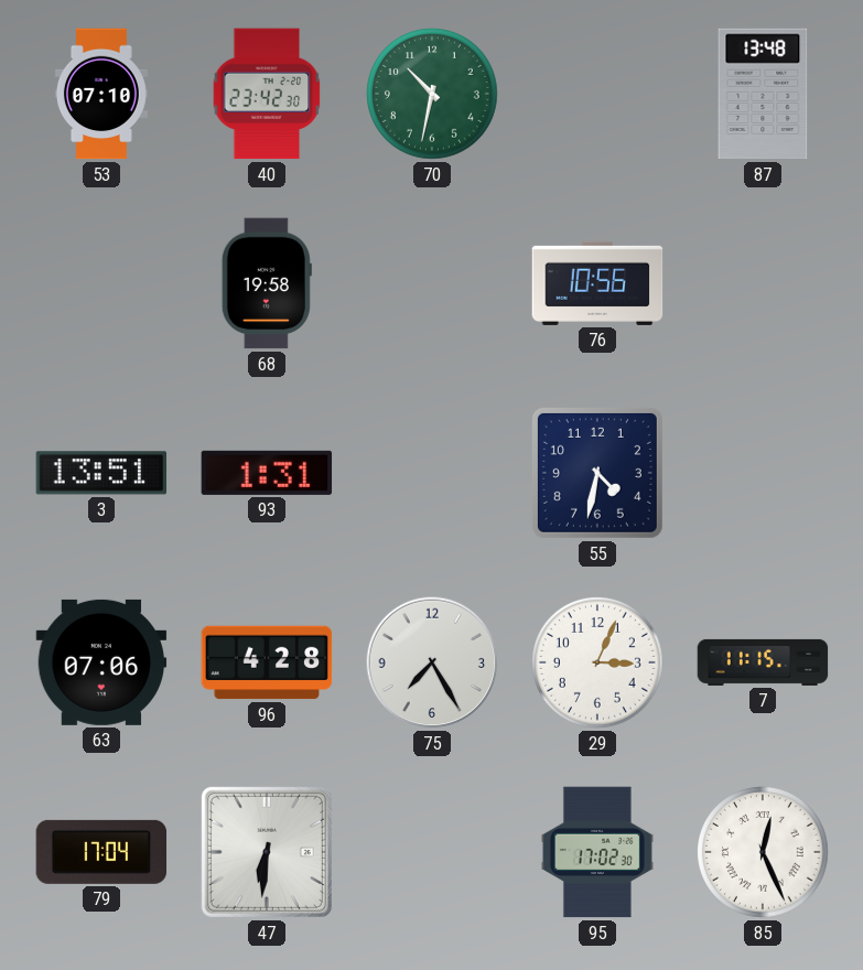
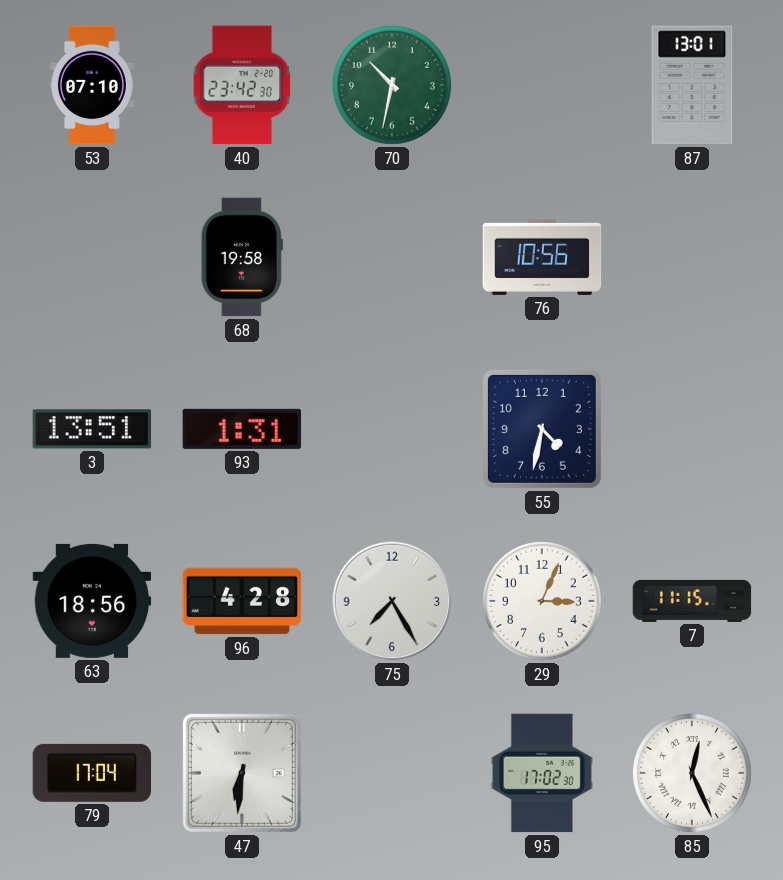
87: 13:48 -> 13:01 (692, 85)
63: 07:06 -> 18:56 (92, 601)
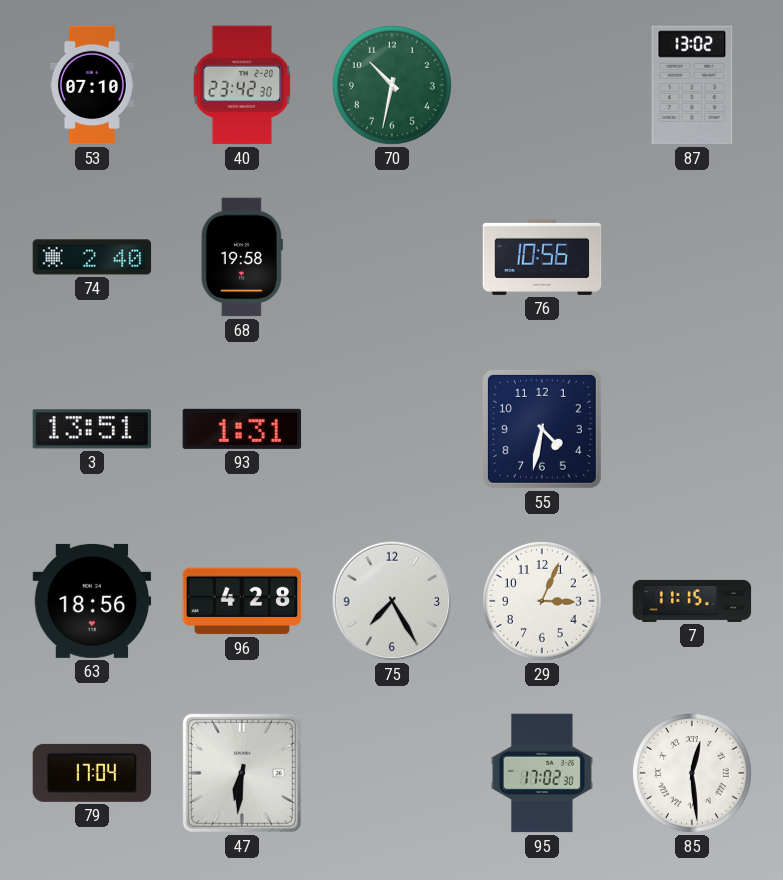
87: 13:01 -> 13:02 (692, 85)
74: none -> 2:40 (92, 257)
85: 12:26 -> 12:29 (693, 774)
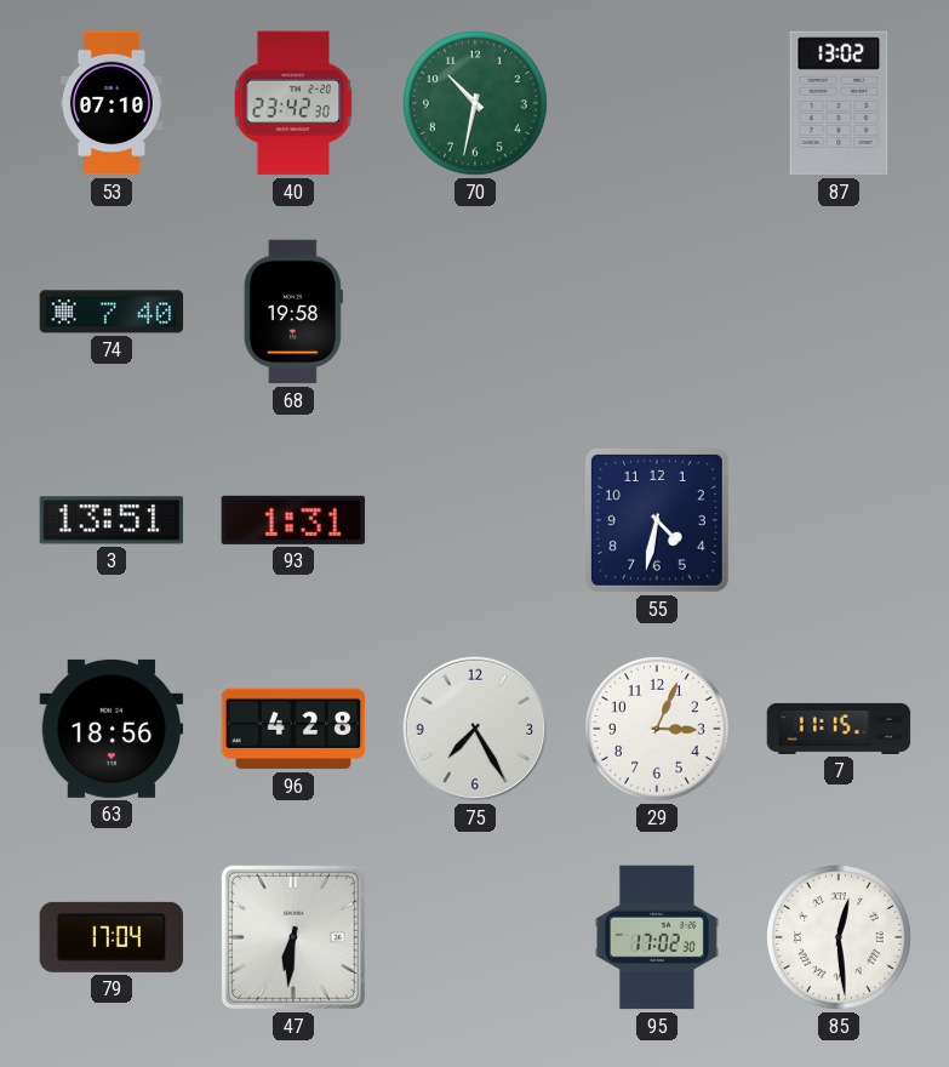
74: 2:40 -> 7:40 (112, 312)
76: 10:56 -> none (542, 257)
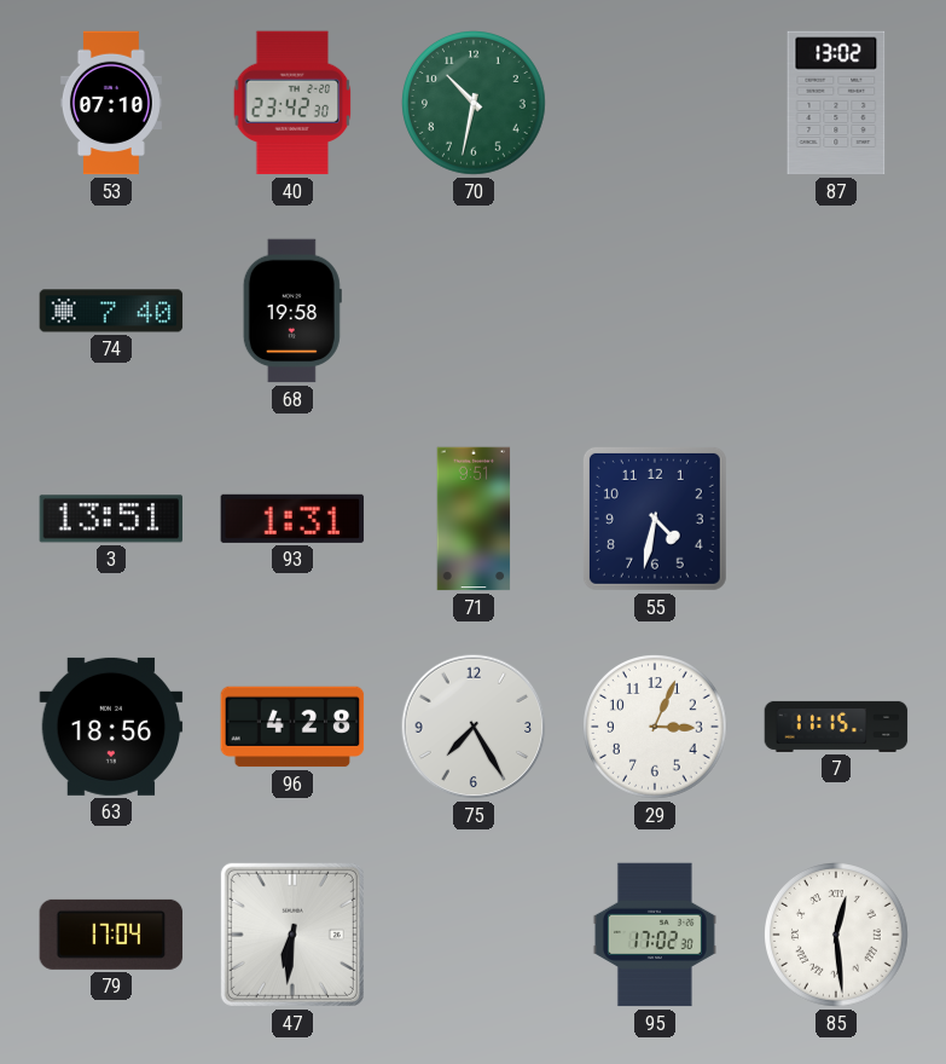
71: none -> 9:51 (474, 519)
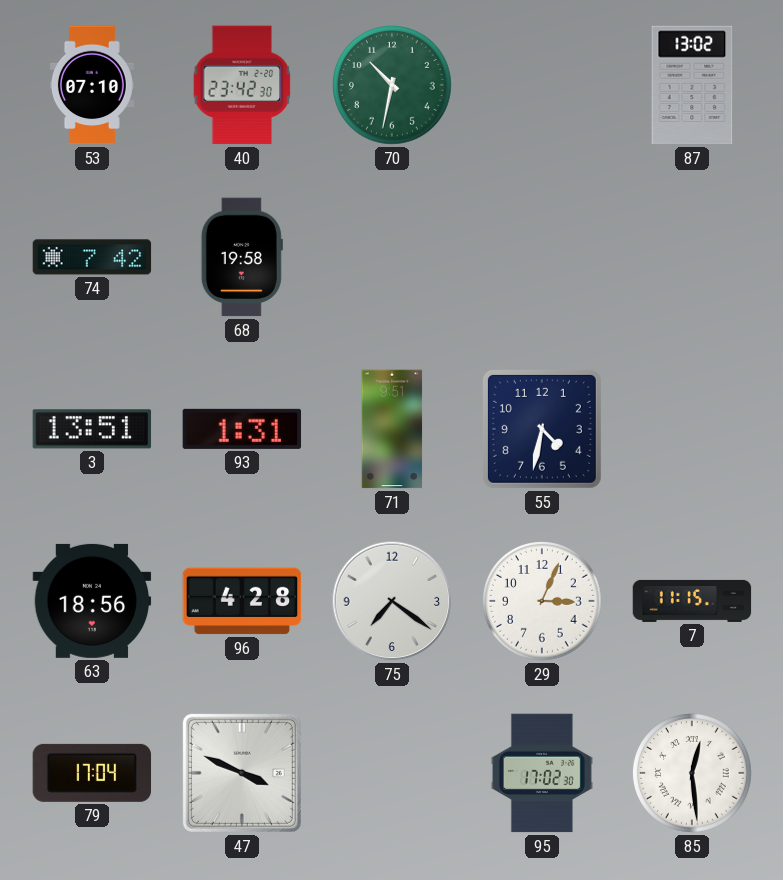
74: 7:40 -> 7:42 (92, 257)
75: 7:25 -> 7:21 (392, 601)
47: 6:31 -> 3:49 (242, 773)
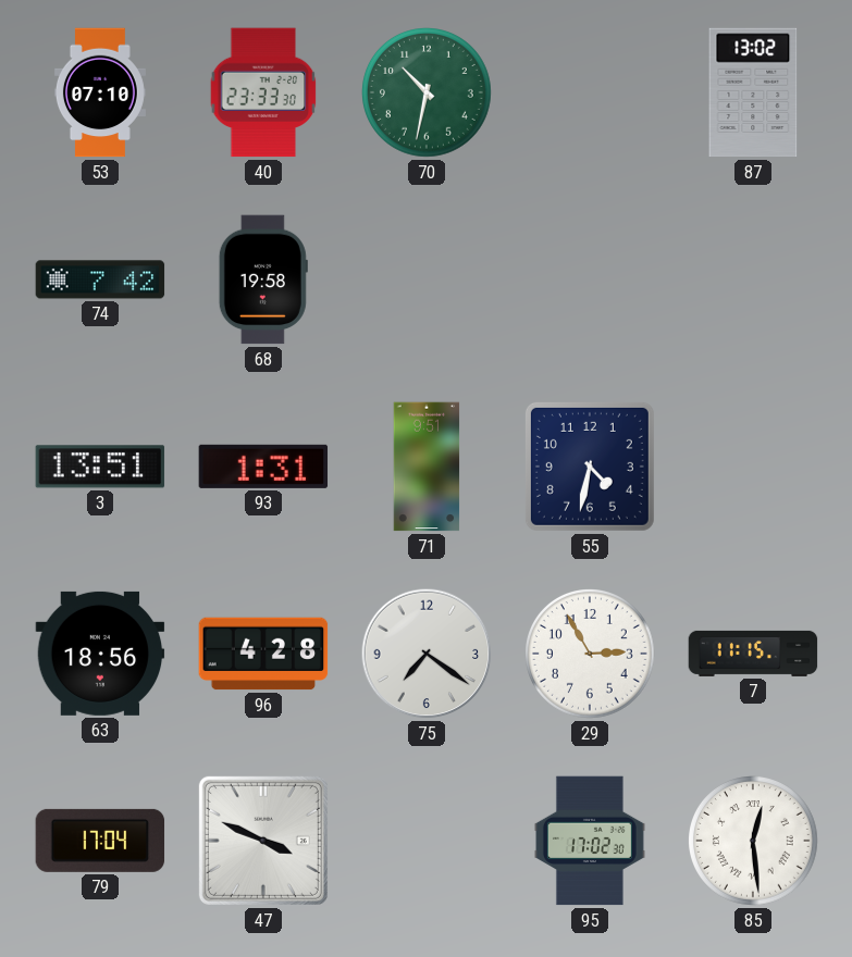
40: 23:42 -> 23:33 (263, 92)
29: 3:04 -> 2:55 (591, 655)
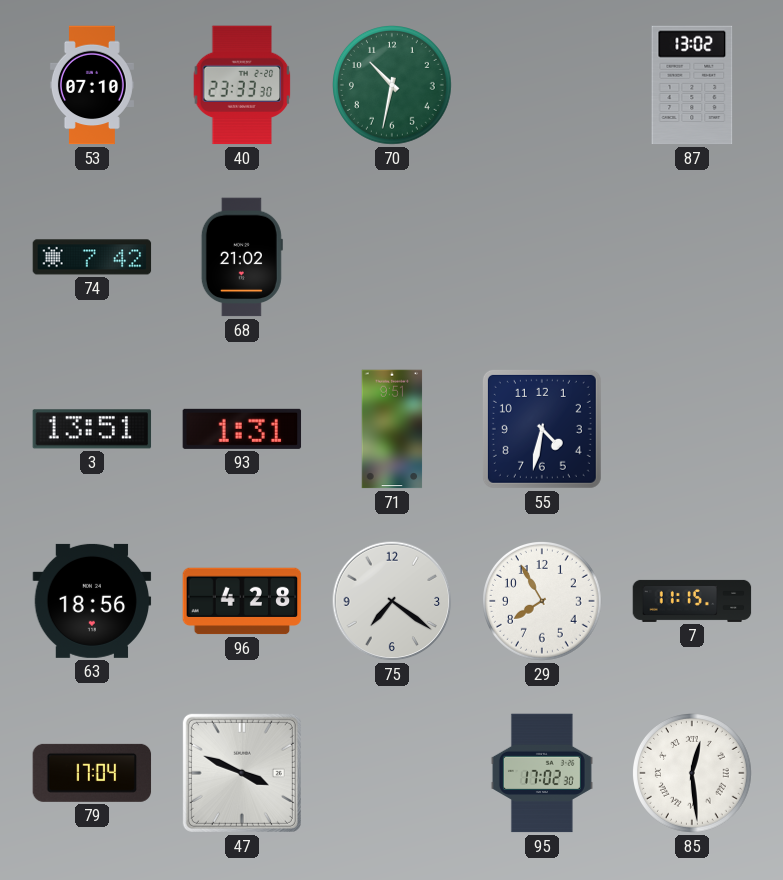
68: 19:58 -> 21:02 (242, 257)
29: 2:55 -> 7:55 (543, 602)
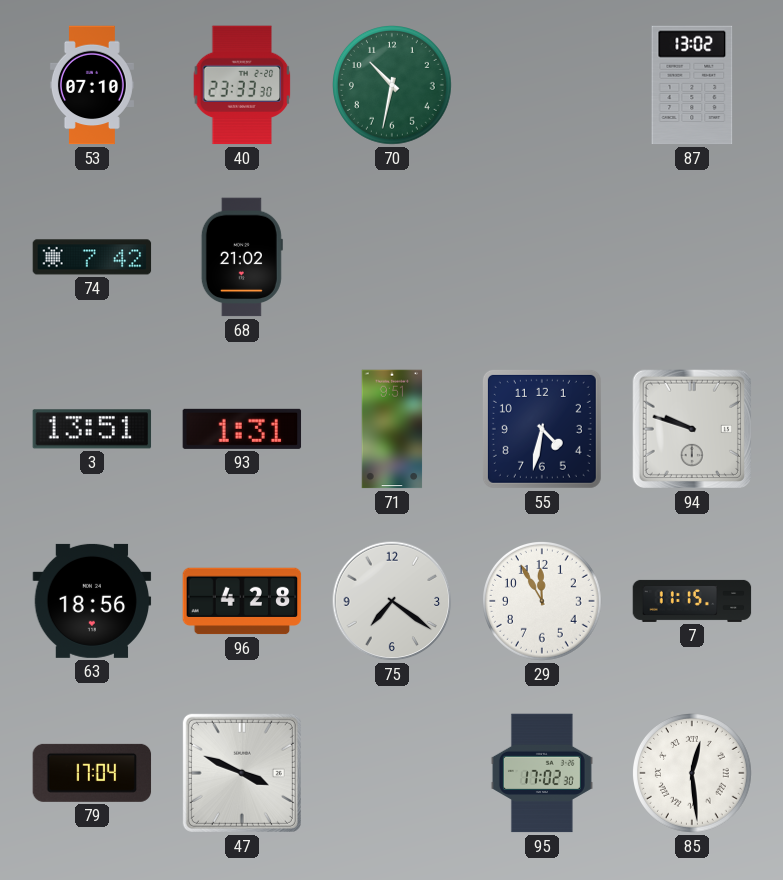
94: none -> 9:48 (692, 429)
29: 7:55 -> 11:55 (543, 602)
